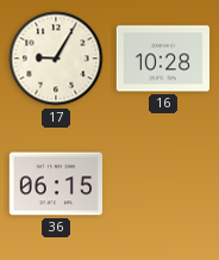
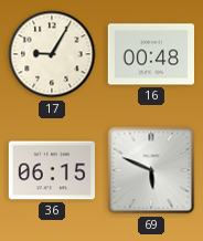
16: 10:28 -> 00:48 (150, 54)
69: none -> 5:49 (151, 170)
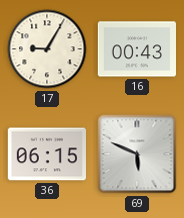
16: 00:48 -> 00:43 (136, 49)
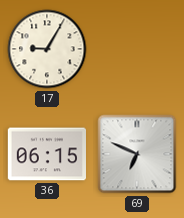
16: 00:43 -> none (136, 49)
69: 5:49 -> 6:49 (137, 154)
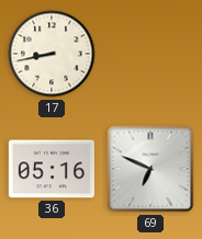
17: 9:05 -> 8:43 (52, 54)
36: 06:15 -> 05:16 (50, 169)
